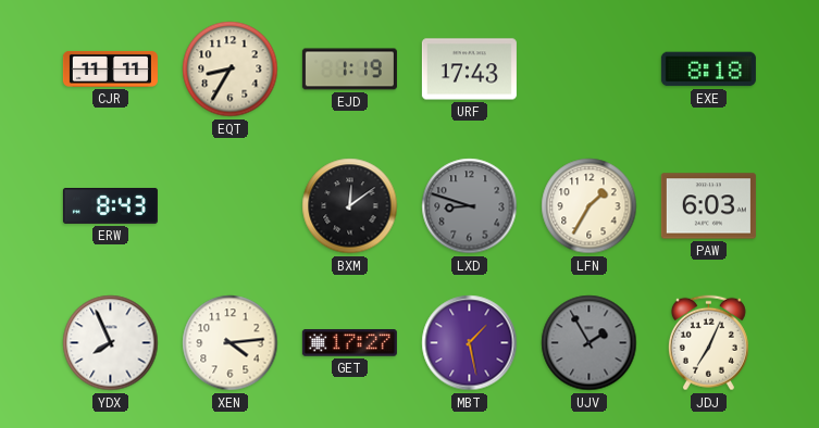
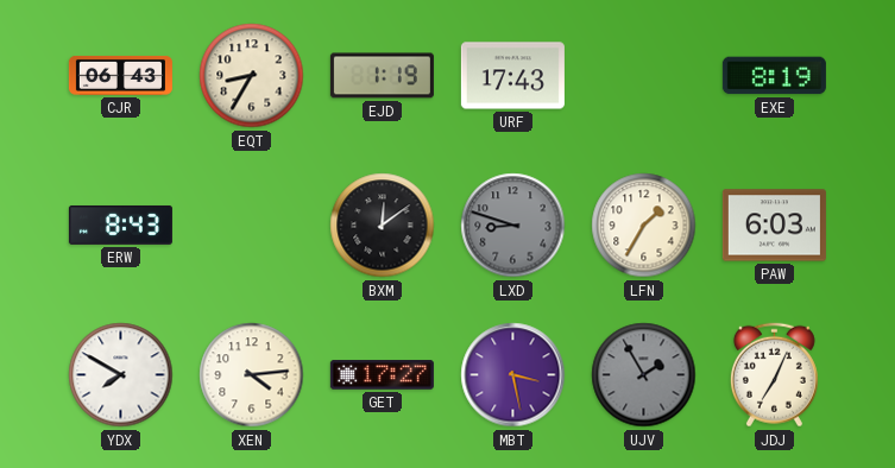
CJR: 11:11 -> 06:43 (120, 76)
EXE: 8:18 -> 8:19 (774, 76)
YDX: 7:56 -> 7:50 (121, 375)
MBT: 1:28 -> 3:28 (513, 375)
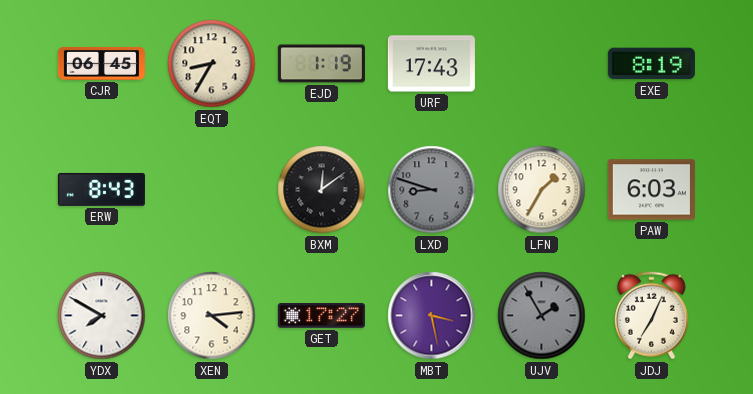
CJR: 06:43 -> 06:45 (101, 64)
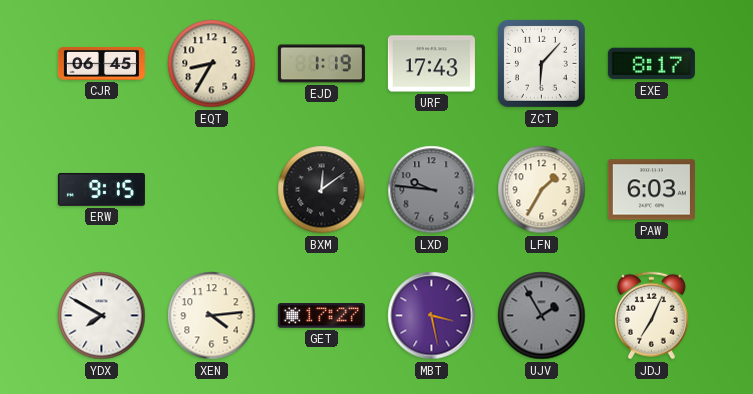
ZCT: none -> 6:07 (541, 63)
EXE: 8:19 -> 8:17 (651, 64)
ERW: 8:43 -> 9:15 (101, 189)
LXD: 8:48 -> 9:46 (432, 190)
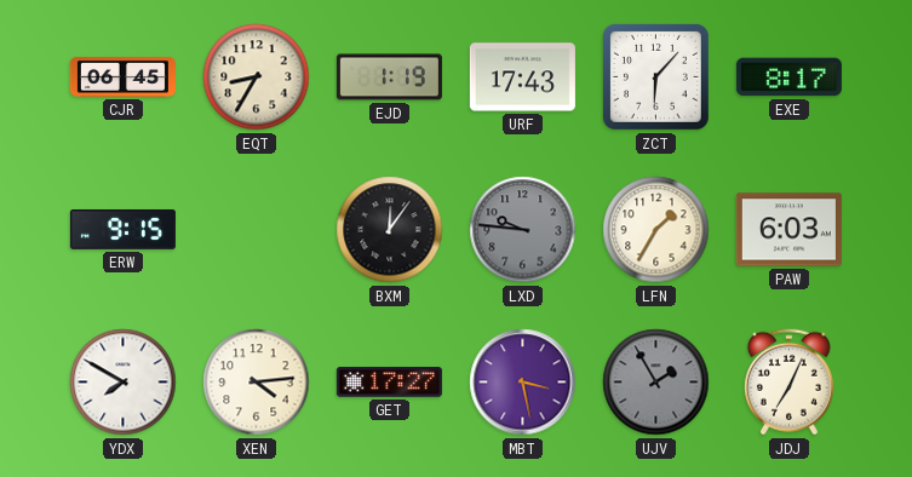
BXM: 12:09 -> 12:06 (390, 230)
